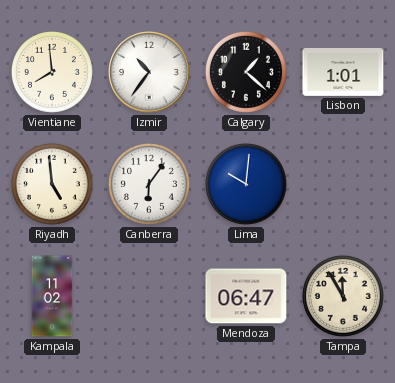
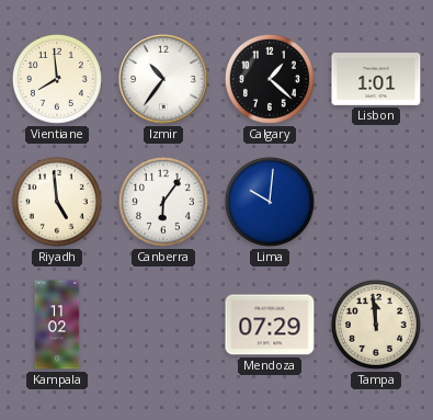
Mendoza: 06:47 -> 07:29 (270, 325)
Tampa: 11:55 -> 11:59 (376, 325)
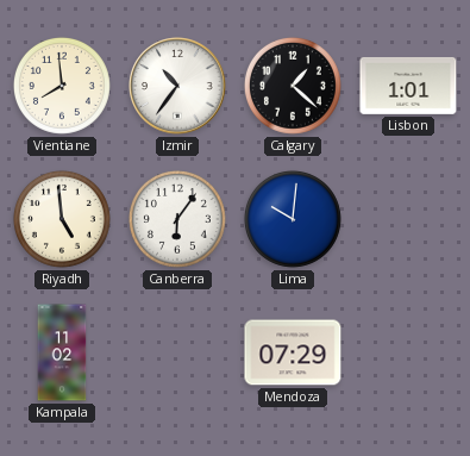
Tampa: 11:59 -> none (376, 325)
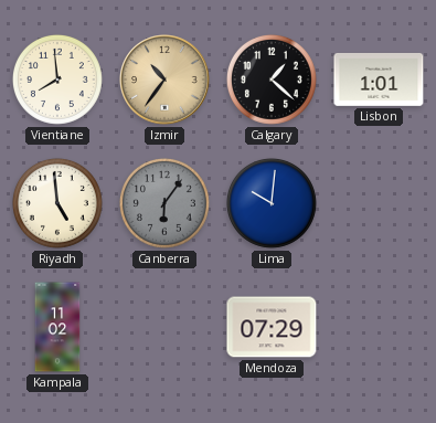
Izmir dial: white -> champagne (164, 80)
Canberra dial: white -> grey (164, 203)
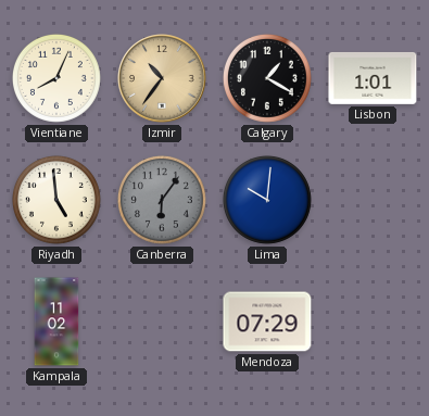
Vientiane: 7:59 -> 8:04 (56, 78)
Calgary: 1:22 -> 1:20 (267, 78)
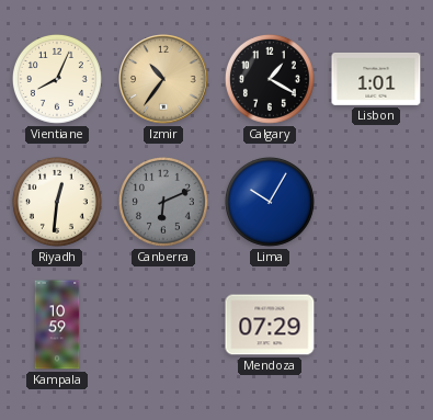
Riyadh: 4:59 -> 12:31 (57, 202)
Canberra: 6:06 -> 6:11 (163, 202)
Lima: 10:01 -> 10:05 (270, 202)
Kampala: 11:02 -> 10:59 (57, 325)
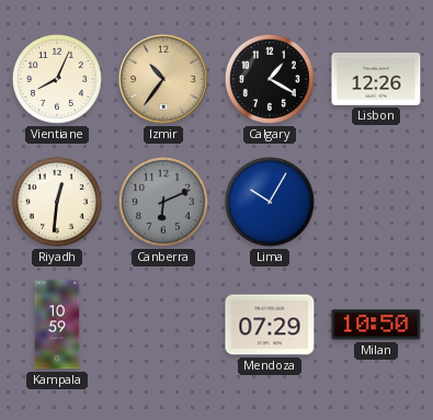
Lisbon: 1:01 -> 12:26 (376, 79)
Milan: none -> 10:50 (376, 325)
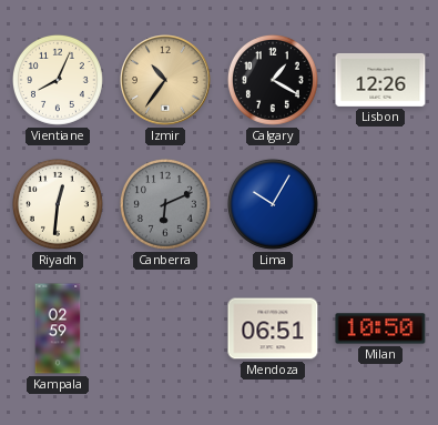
Kampala: 10:59 -> 02:59 (58, 328)
Mendoza: 07:29 -> 06:51 (273, 328)
